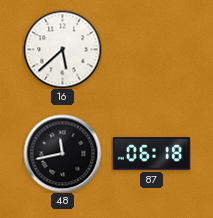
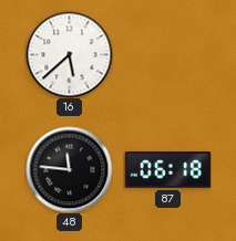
48: 11:43 -> 11:46 (69, 169)
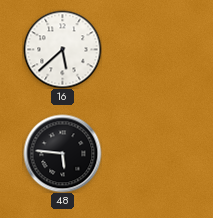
48: 11:46 -> 5:46 (62, 153)
87: 06:18 -> none (167, 170)
